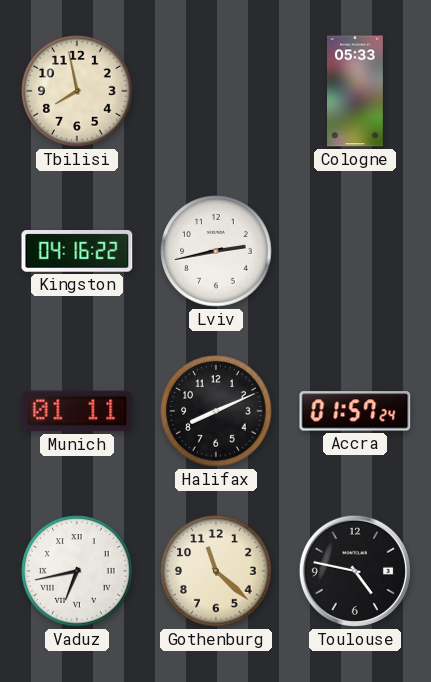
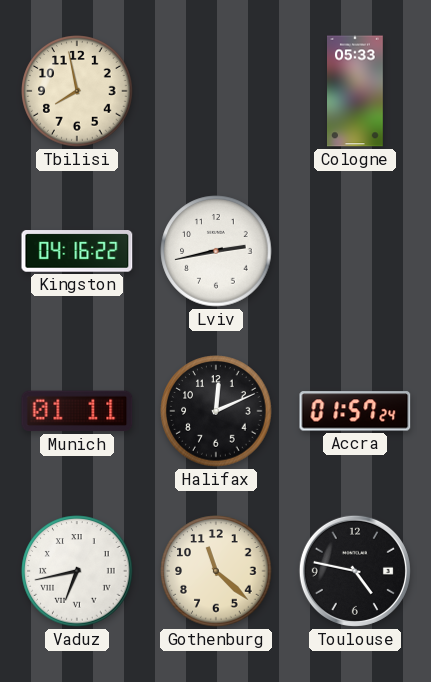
Halifax: 8:11 -> 12:11 (216, 411)
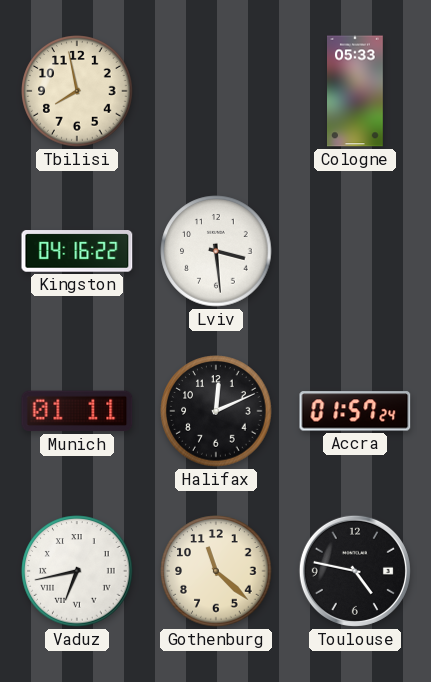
Lviv: 2:43 -> 3:29 (216, 251)
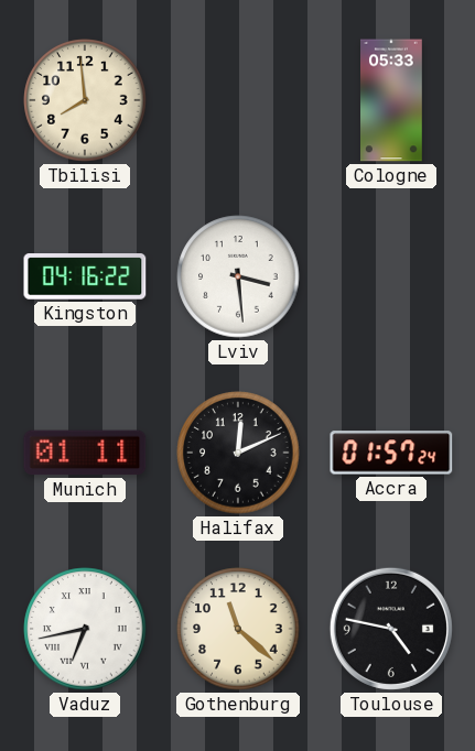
Tbilisi: 7:58 -> 7:59 (85, 100)
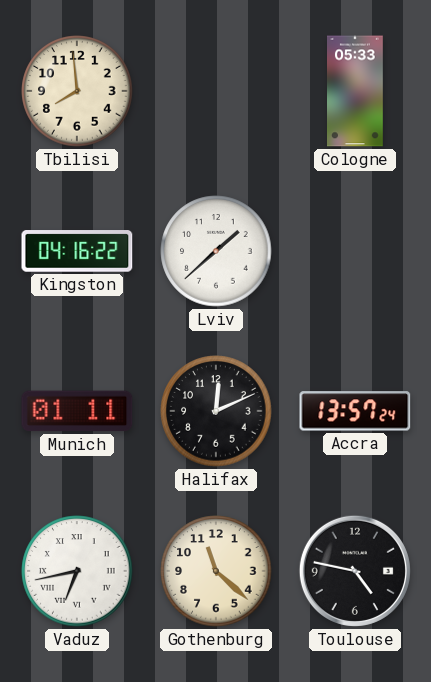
Lviv: 3:29 -> 1:38 (216, 251)
Accra: 01:57 -> 13:57 (355, 411)
